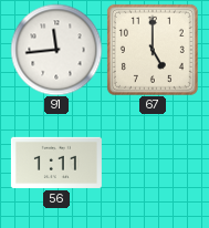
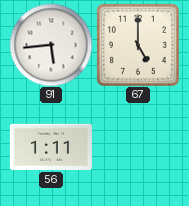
91: 11:44 -> 5:44 (51, 45)
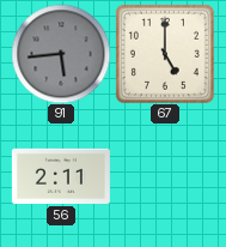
91 dial: white -> grey (61, 54)
56: 1:11 -> 2:11 (61, 176)
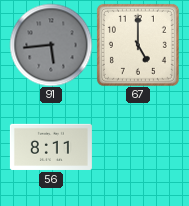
56: 2:11 -> 8:11 (51, 147)
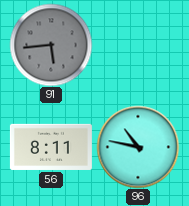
67: 5:00 -> none (138, 45)
96: none -> 10:47 (138, 147)
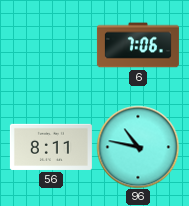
91: 5:44 -> none (51, 45)
6: none -> 7:06 (138, 45)
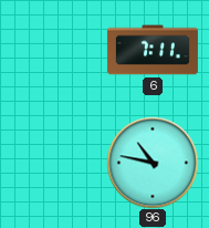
6: 7:06 -> 7:11 (153, 50)
56: 8:11 -> none (51, 147)
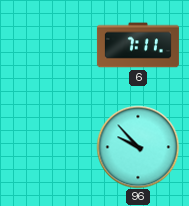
96: 10:47 -> 9:53 (138, 147)
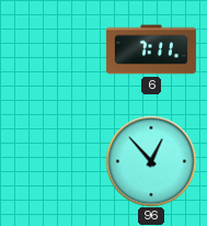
96: 9:53 -> 12:53 (151, 161)
